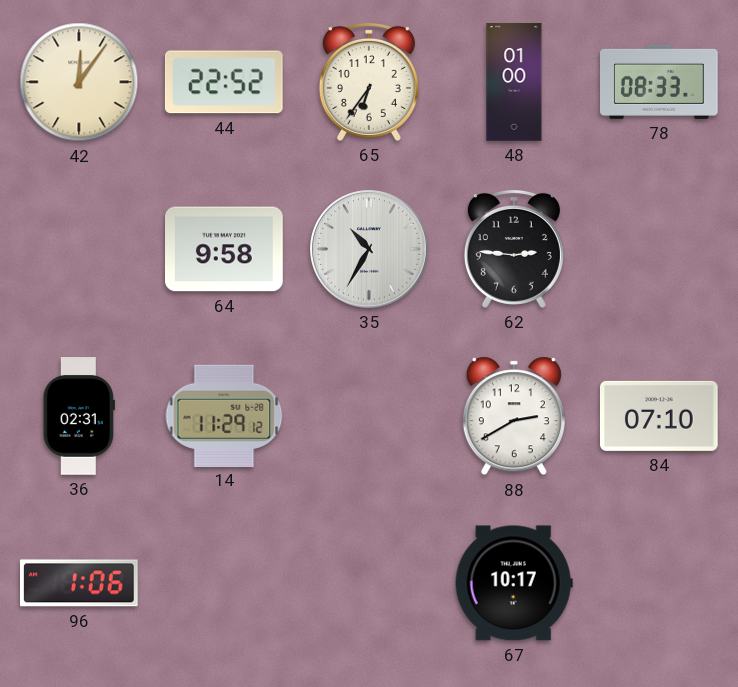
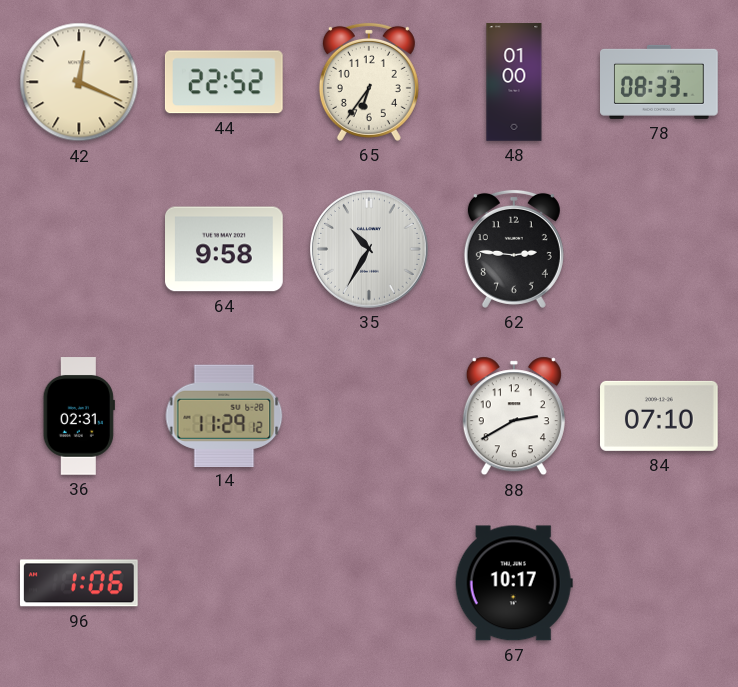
42: 12:06 -> 12:19 (79, 82)
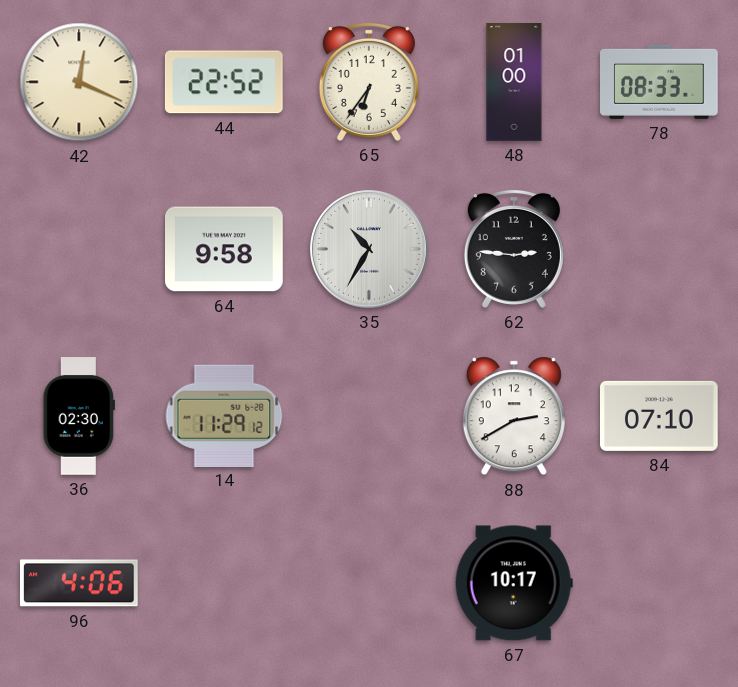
36: 02:31 -> 02:30 (79, 416)
96: 1:06 -> 4:06 (80, 583)
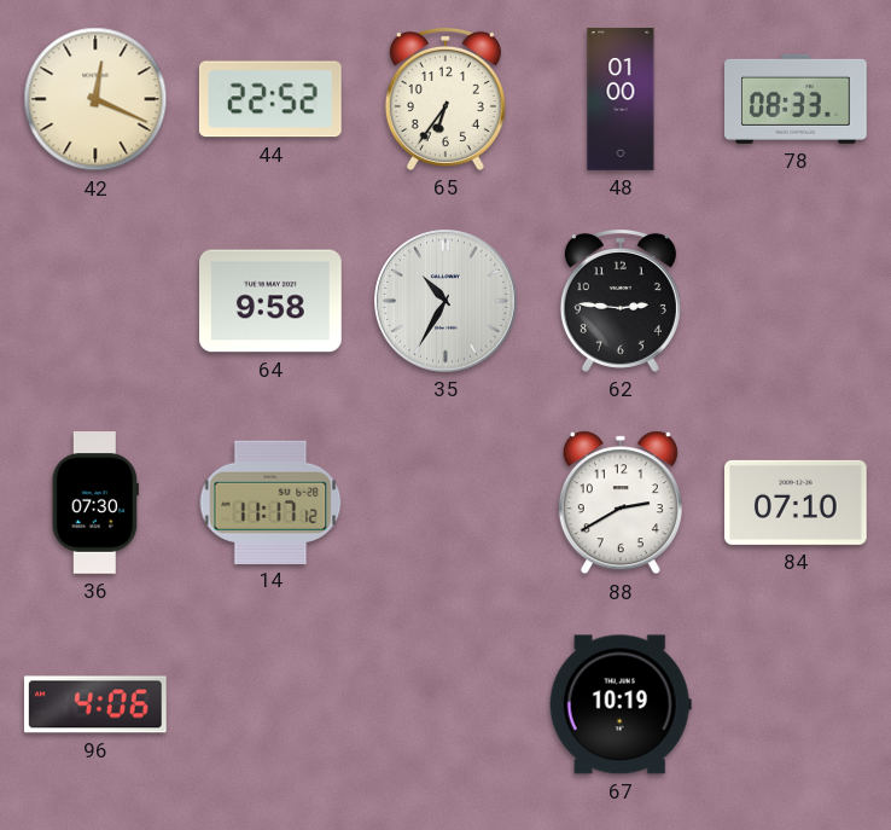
36: 02:30 -> 07:30 (95, 503)
14: 11:29 -> 11:17 (270, 501)
67: 10:17 -> 10:19 (621, 704)
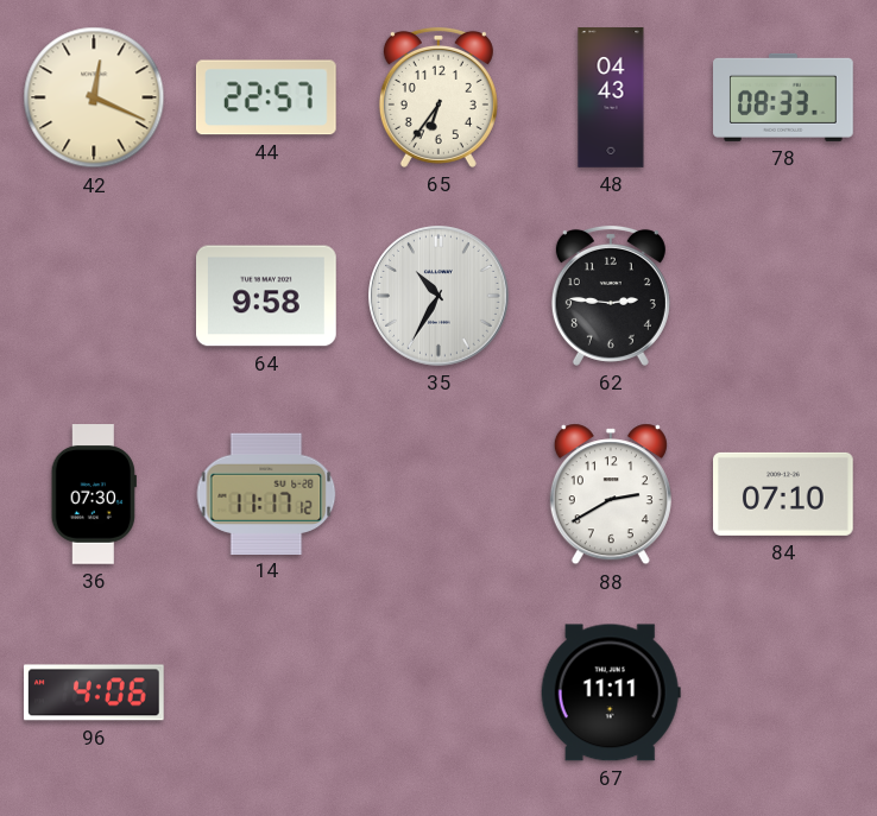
44: 22:52 -> 22:57 (266, 97)
48: 01:00 -> 04:43 (611, 97)
67: 10:19 -> 11:11 (611, 692)
